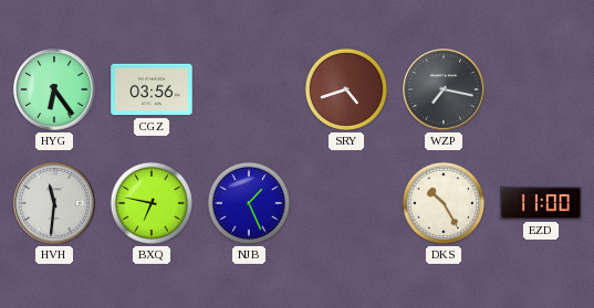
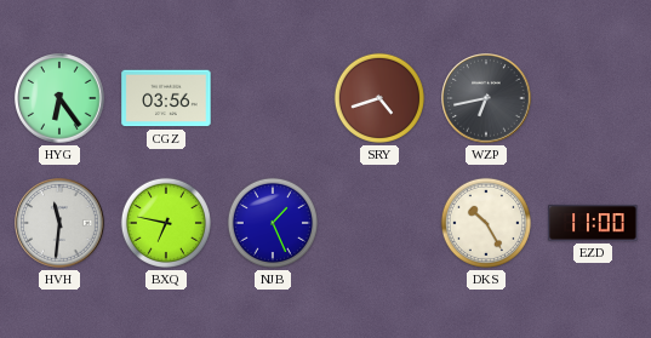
WZP: 7:17 -> 6:43 (486, 98)
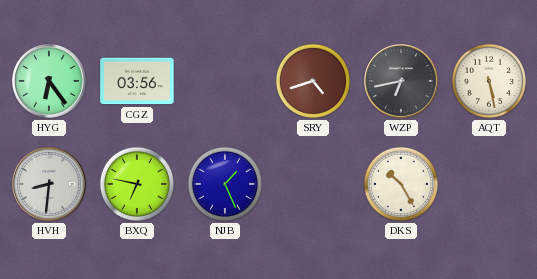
AQT: none -> 5:28 (489, 81)
HVH: 11:31 -> 8:31 (49, 184)
EZD: 11:00 -> none (593, 223)
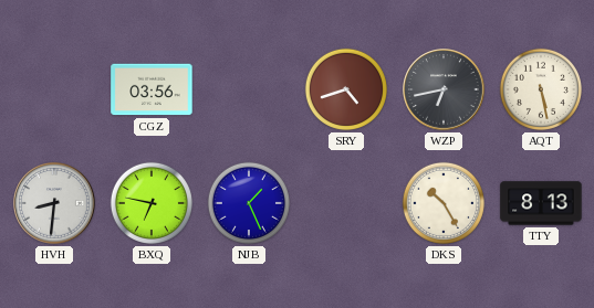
HYG: 6:24 -> none (49, 81)
TTY: none -> 8:13 (541, 203)
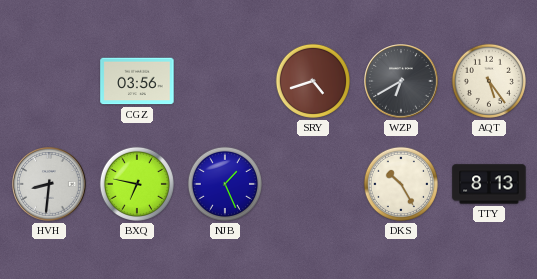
WZP: 6:43 -> 6:40 (401, 81)
AQT: 5:28 -> 5:24 (489, 81)
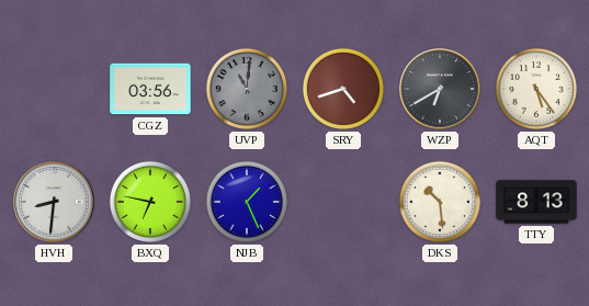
UVP: none -> 11:01 (247, 89)
DKS: 10:25 -> 10:29 (440, 202)
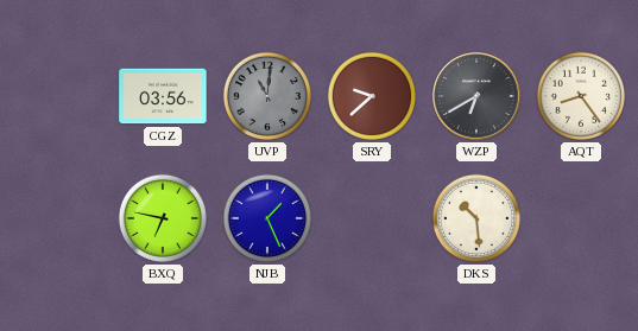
SRY: 4:42 -> 9:38 (372, 96)
AQT: 5:24 -> 8:24 (581, 96)
HVH: 8:31 -> none (54, 202)
TTY: 8:13 -> none (536, 202)
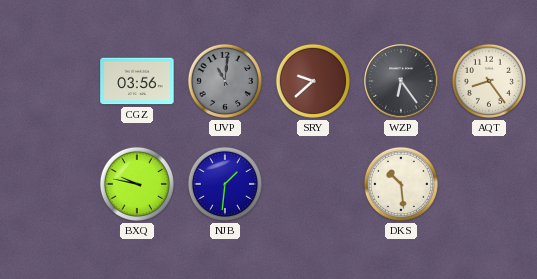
WZP: 6:40 -> 6:24 (401, 81)
BXQ: 6:47 -> 9:47 (137, 184)
NJB: 1:26 -> 1:31 (225, 184)
